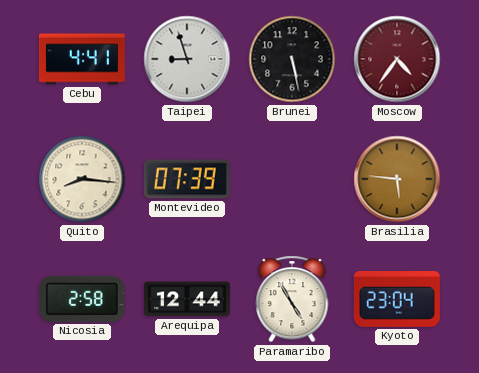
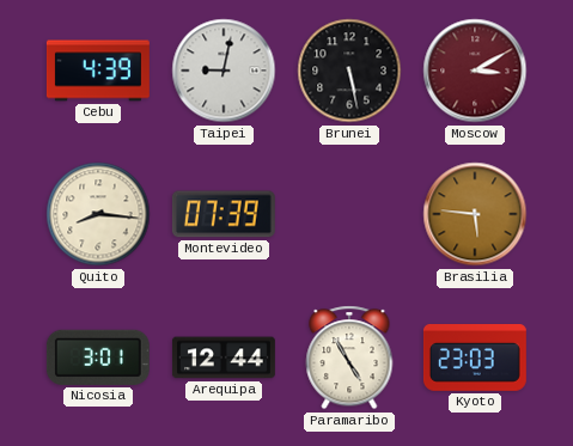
Cebu: 4:41 -> 4:39 (98, 71)
Taipei: 8:57 -> 9:02 (224, 71)
Moscow: 4:36 -> 3:10 (475, 71)
Nicosia: 2:58 -> 3:01 (98, 358)
Kyoto: 23:04 -> 23:03 (475, 359)
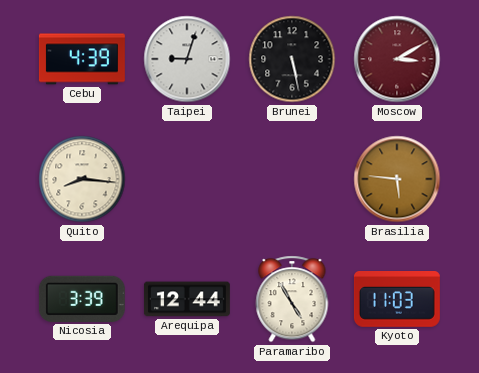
Taipei: 9:02 -> 9:03 (187, 59)
Montevideo: 07:39 -> none (224, 214)
Nicosia: 3:01 -> 3:39 (82, 299)
Kyoto: 23:03 -> 11:03 (397, 300)
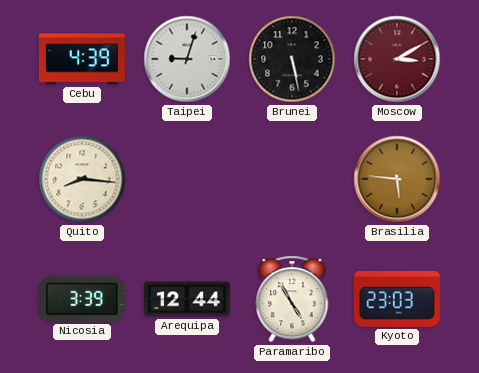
Kyoto: 11:03 -> 23:03 (397, 300)
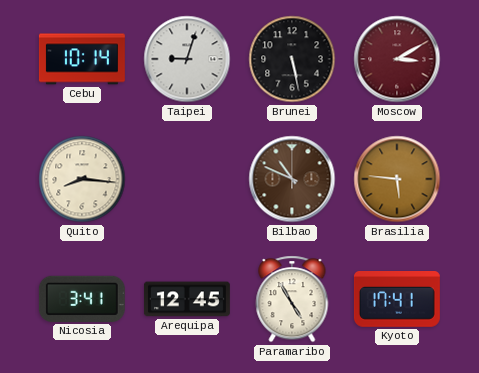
Cebu: 4:39 -> 10:14 (82, 59)
Bilbao: none -> 10:49 (292, 179)
Nicosia: 3:39 -> 3:41 (82, 299)
Arequipa: 12:44 -> 12:45 (187, 299)
Kyoto: 23:03 -> 17:41 (397, 300)
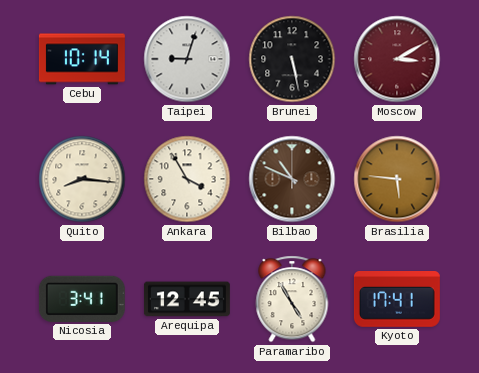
Ankara: none -> 3:55 (187, 179)
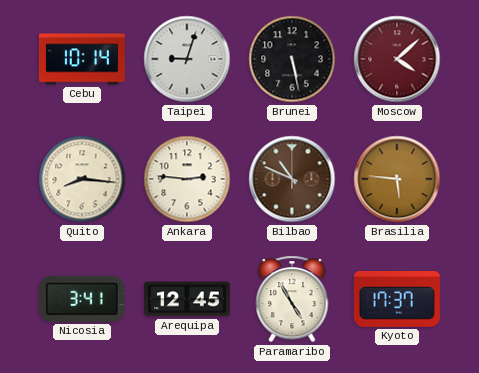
Moscow: 3:10 -> 4:08 (397, 59)
Ankara: 3:55 -> 2:46 (187, 179)
Kyoto: 17:41 -> 17:37 (397, 300)
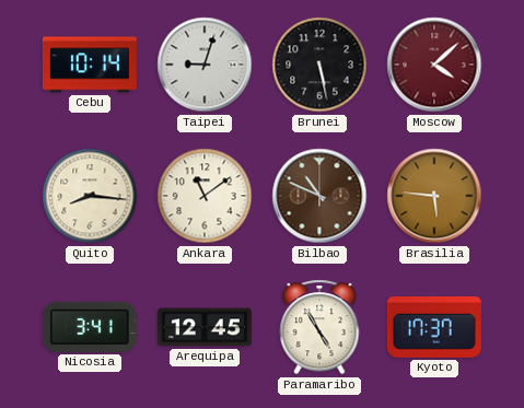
Ankara: 2:46 -> 11:09 (205, 196)
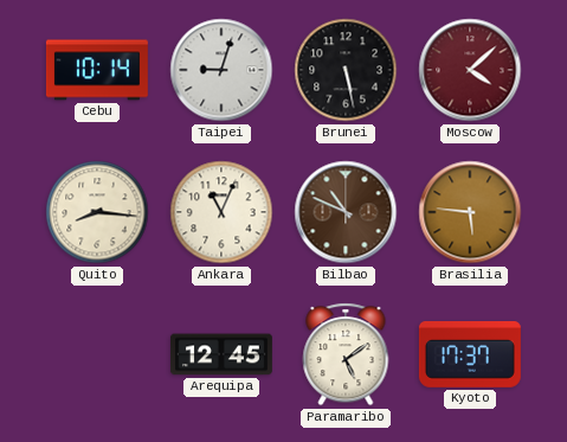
Ankara: 11:09 -> 11:04 (221, 212)
Nicosia: 3:41 -> none (90, 327)
Paramaribo: 4:55 -> 5:09 (346, 354)
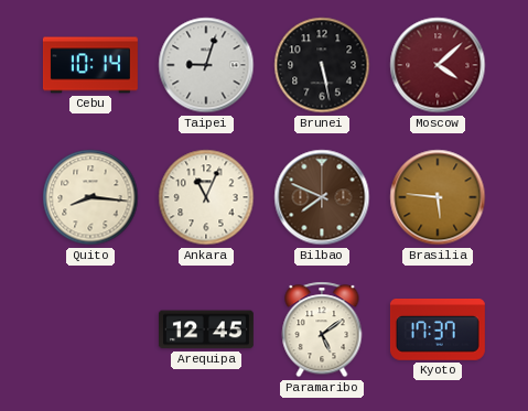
Bilbao: 10:49 -> 7:49 (322, 197)
